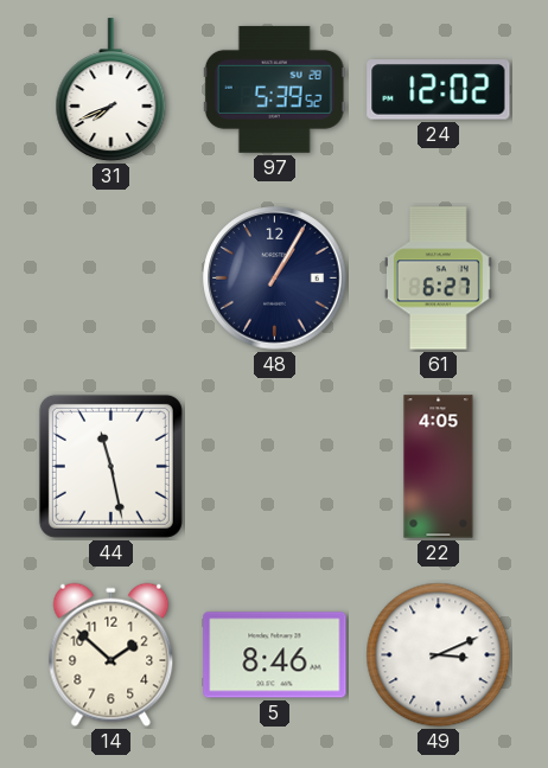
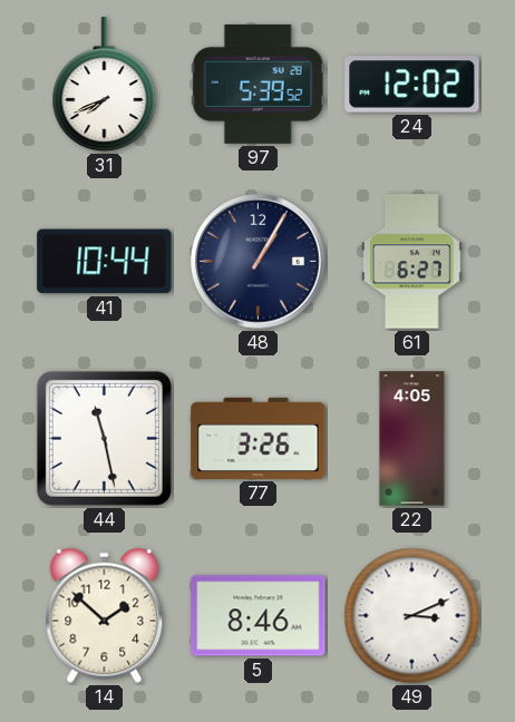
41: none -> 10:44 (105, 262)
77: none -> 3:26 (259, 438)
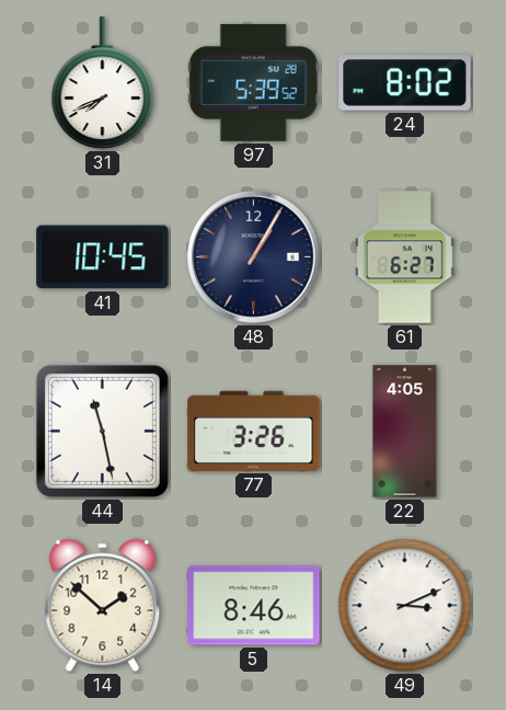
24: 12:02 -> 8:02 (405, 83)
41: 10:44 -> 10:45 (103, 257)
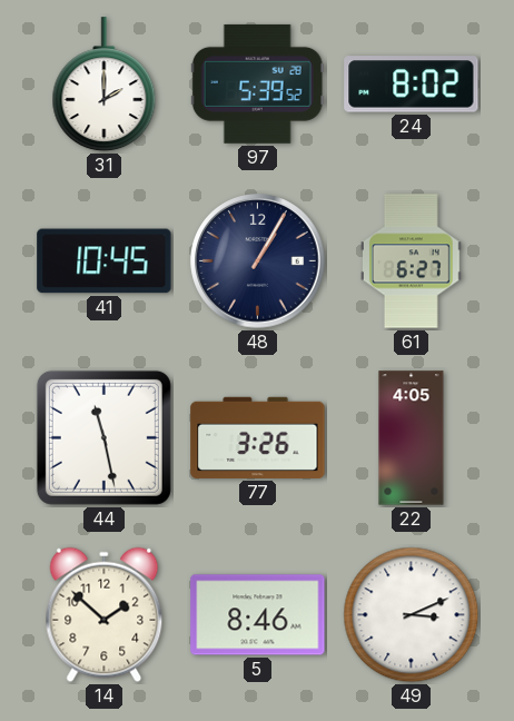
31: 7:41 -> 2:00 (105, 85)
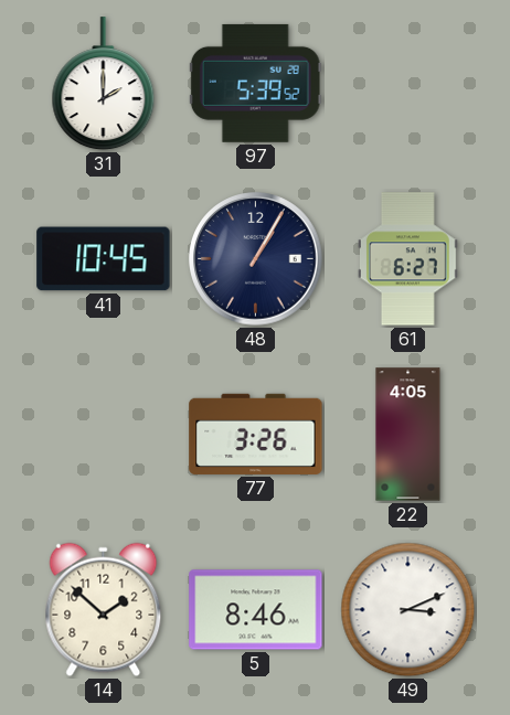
24: 8:02 -> none (412, 85)
44: 11:28 -> none (103, 437)
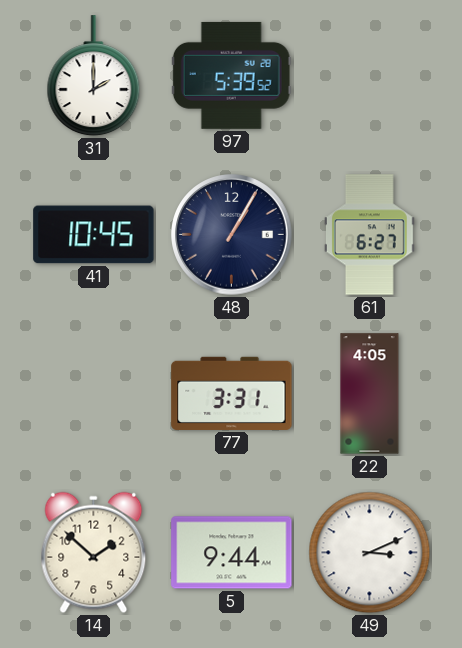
77: 3:26 -> 3:31 (232, 393)
5: 8:46 -> 9:44 (232, 553)
